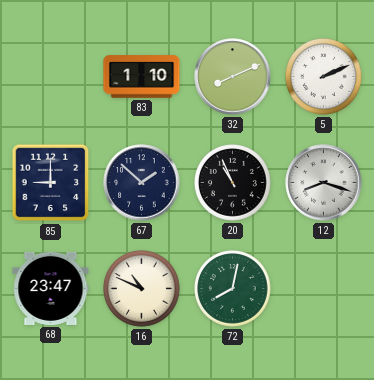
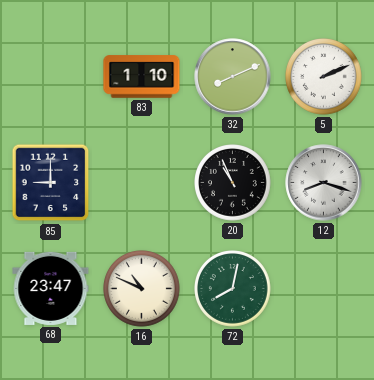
67: 1:52 -> none (142, 183)
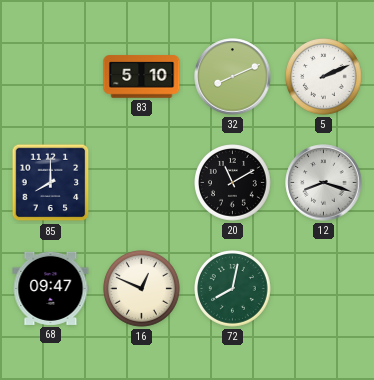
83: 1:10 -> 5:10 (142, 77)
85: 9:00 -> 8:00 (51, 183)
20: 10:56 -> 11:10 (233, 183)
68: 23:47 -> 09:47 (51, 288)
16: 10:49 -> 12:49 (142, 289)
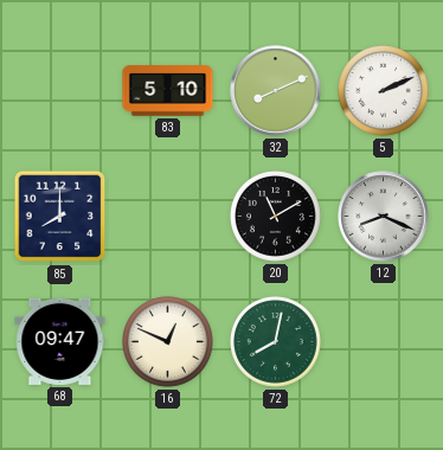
12: 8:18 -> 8:19 (384, 217)
